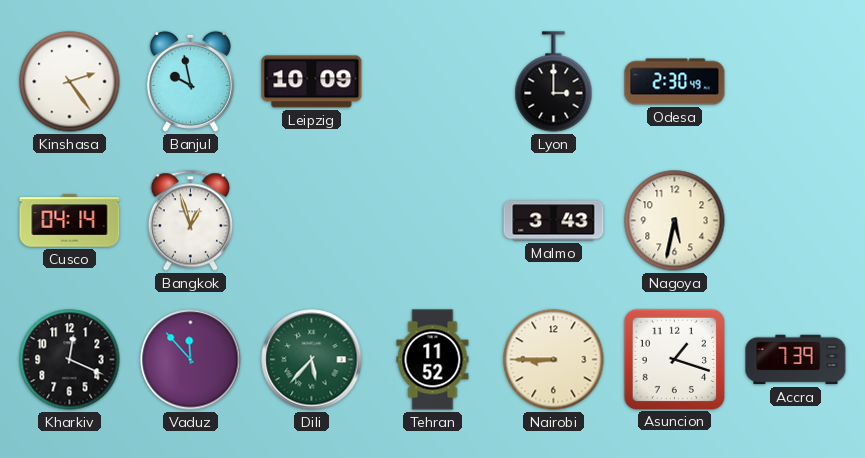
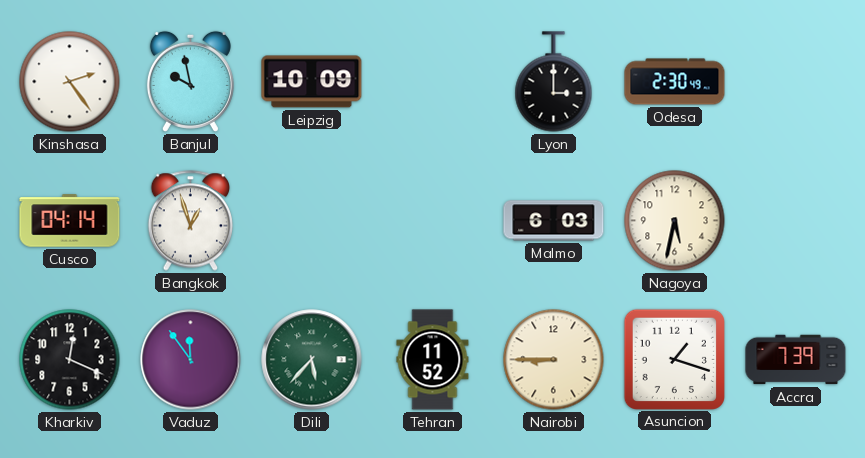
Malmo: 3:43 -> 6:03 (554, 221)
Vaduz: 11:53 -> 11:54 (191, 360)
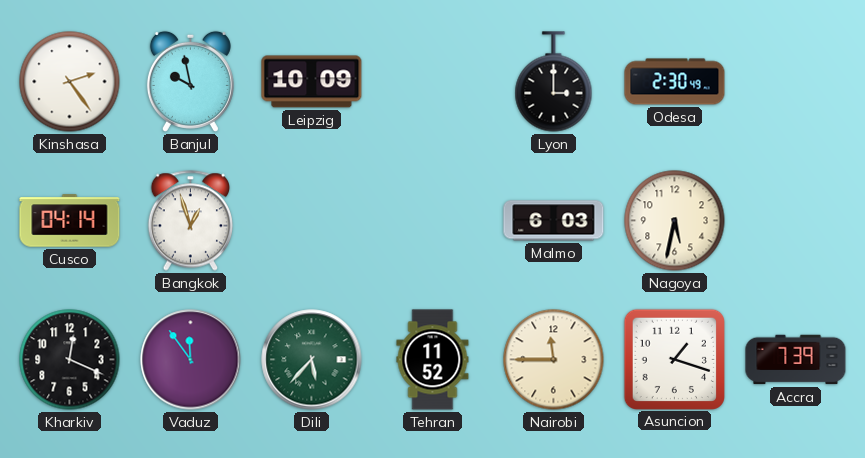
Nairobi: 8:45 -> 11:45 (554, 360)
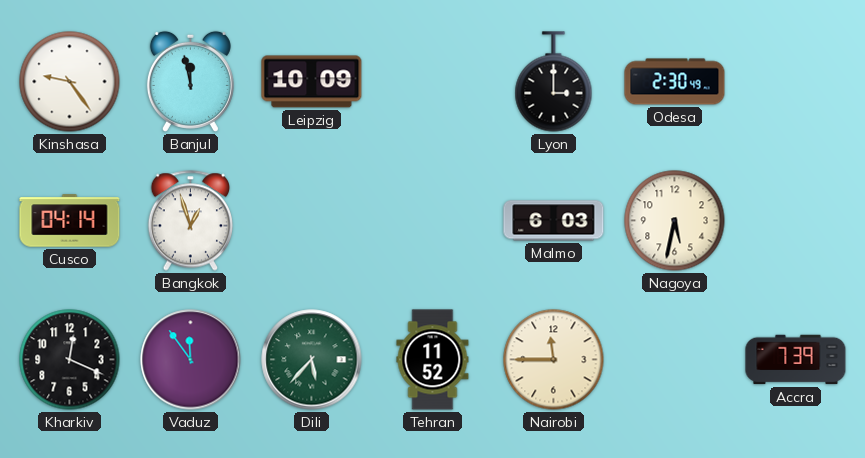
Kinshasa: 2:24 -> 9:24 (70, 82)
Banjul: 9:58 -> 11:58 (190, 81)
Asuncion: 1:18 -> none (674, 359)
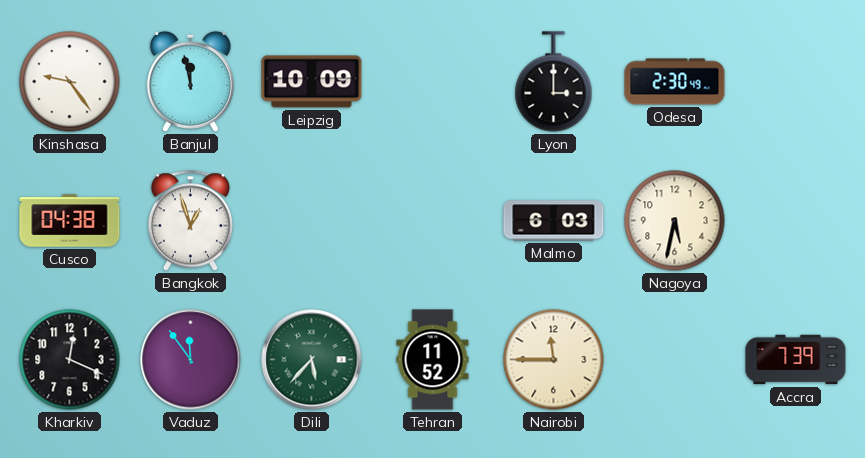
Cusco: 04:14 -> 04:38 (70, 221)
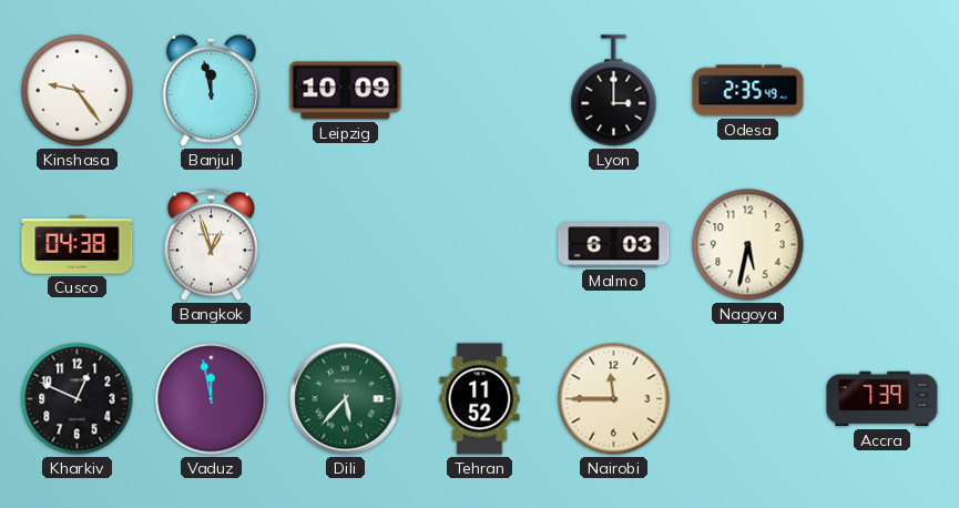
Odesa: 2:30 -> 2:35 (748, 91)
Kharkiv: 12:19 -> 12:49 (78, 399)
Vaduz: 11:54 -> 11:58 (212, 399)
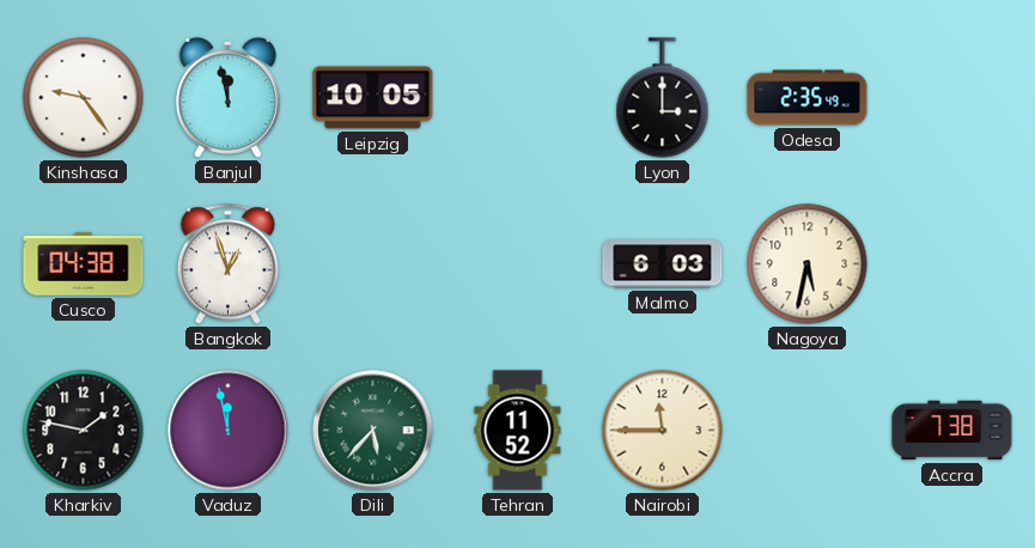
Leipzig: 10:09 -> 10:05 (373, 98)
Kharkiv: 12:49 -> 1:47 (84, 431)
Accra: 7:39 -> 7:38 (952, 431)
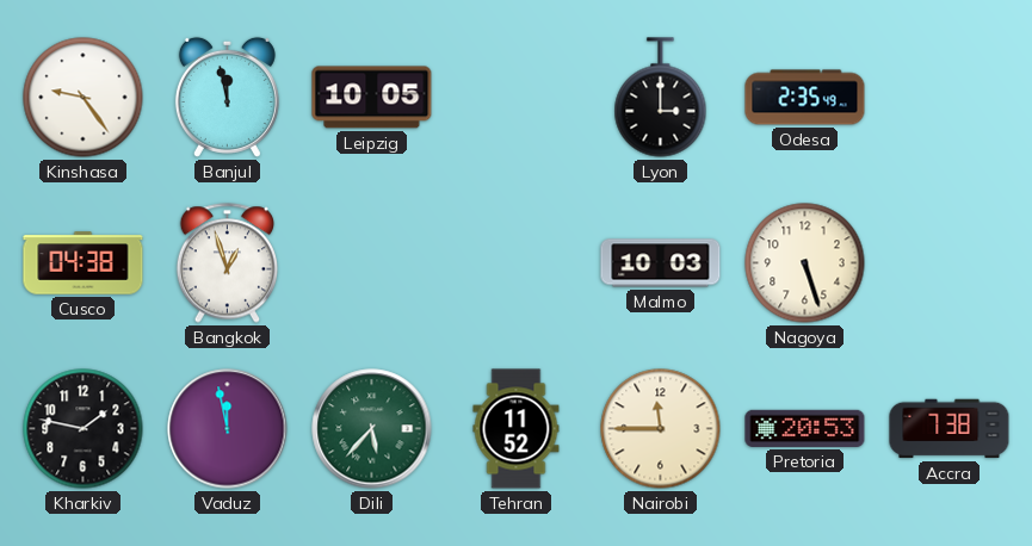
Malmo: 6:03 -> 10:03 (661, 263)
Nagoya: 5:32 -> 5:27 (805, 263)
Pretoria: none -> 20:53 (805, 428)
